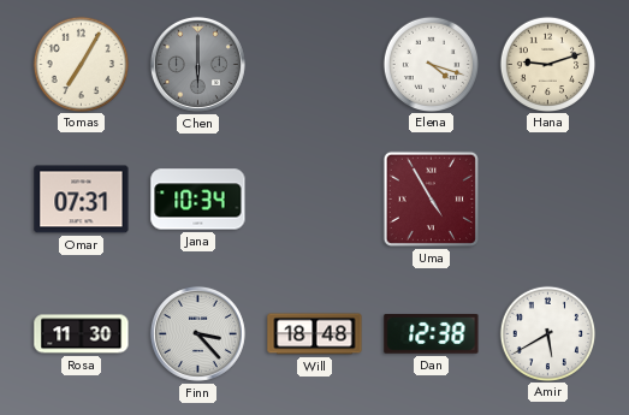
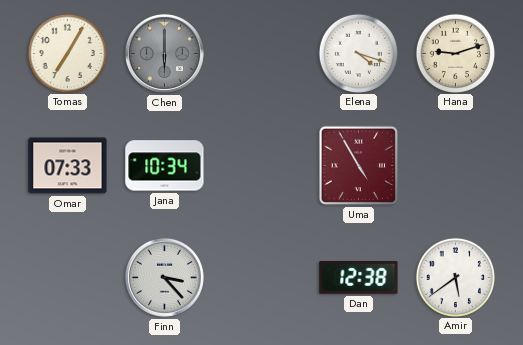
Omar: 07:31 -> 07:33 (68, 166)
Rosa: 11:30 -> none (82, 334)
Will: 18:48 -> none (315, 334)
Amir: 5:40 -> 5:39 (455, 277)
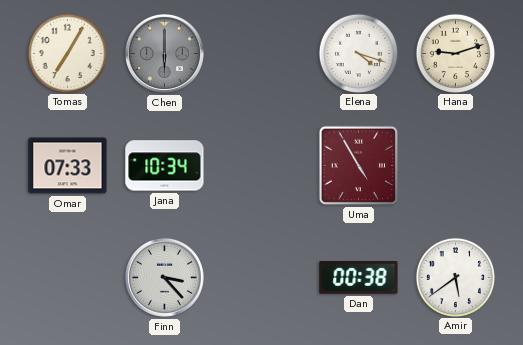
Dan: 12:38 -> 00:38 (359, 278)
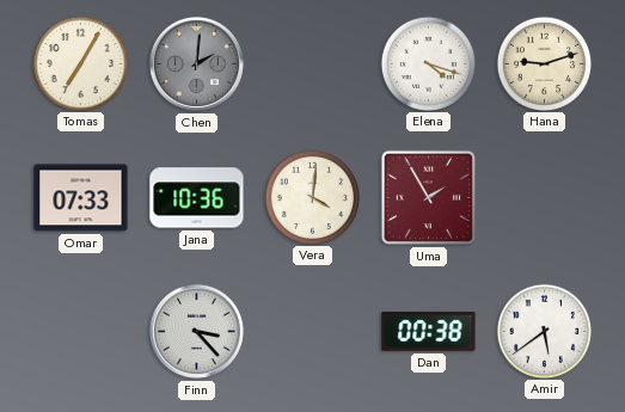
Chen: 6:00 -> 2:01 (196, 63)
Jana: 10:34 -> 10:36 (197, 198)
Vera: none -> 4:01 (312, 197)
Uma: 4:55 -> 1:55 (428, 197)
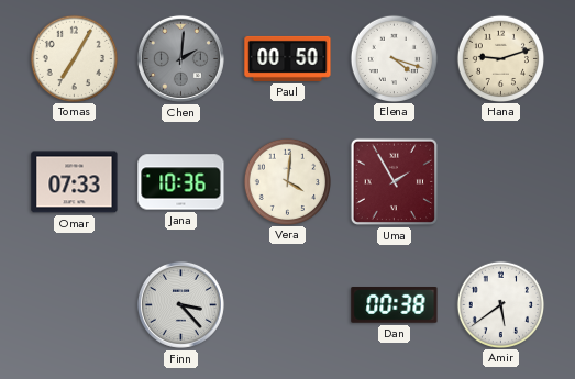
Paul: none -> 00:50 (288, 58)
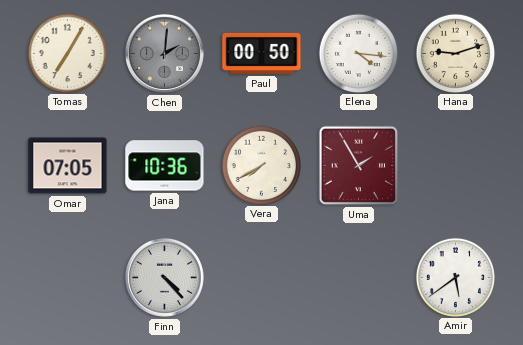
Elena: 4:18 -> 4:16 (358, 53)
Omar: 07:33 -> 07:05 (68, 166)
Vera: 4:01 -> 7:40 (261, 165)
Finn: 3:23 -> 4:23 (164, 277)
Dan: 00:38 -> none (395, 305)
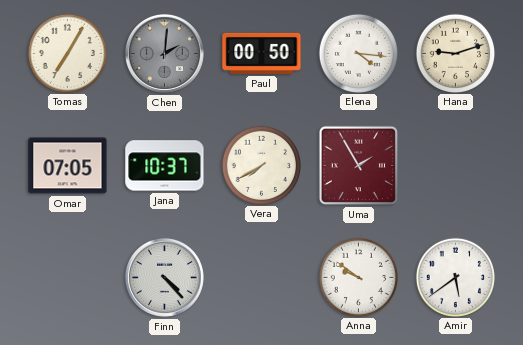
Jana: 10:36 -> 10:37 (165, 166)
Anna: none -> 9:51 (358, 277)
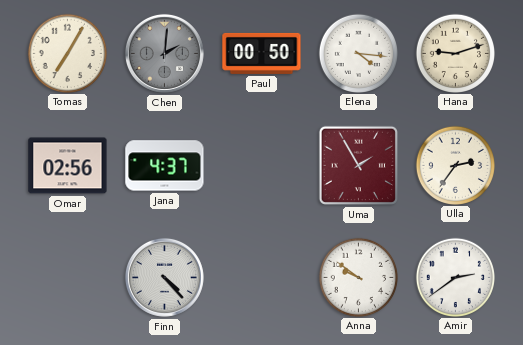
Omar: 07:05 -> 02:56 (68, 166)
Jana: 10:37 -> 4:37 (165, 166)
Vera: 7:40 -> none (261, 165)
Ulla: none -> 2:36 (455, 165)
Amir: 5:39 -> 2:39 (455, 277)
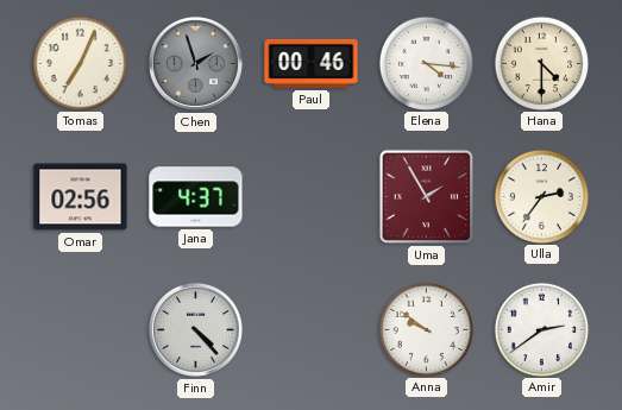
Tomas: 7:05 -> 7:04 (80, 63)
Chen: 2:01 -> 1:57 (195, 63)
Paul: 00:50 -> 00:46 (312, 63)
Hana: 9:12 -> 4:30 (541, 63)
